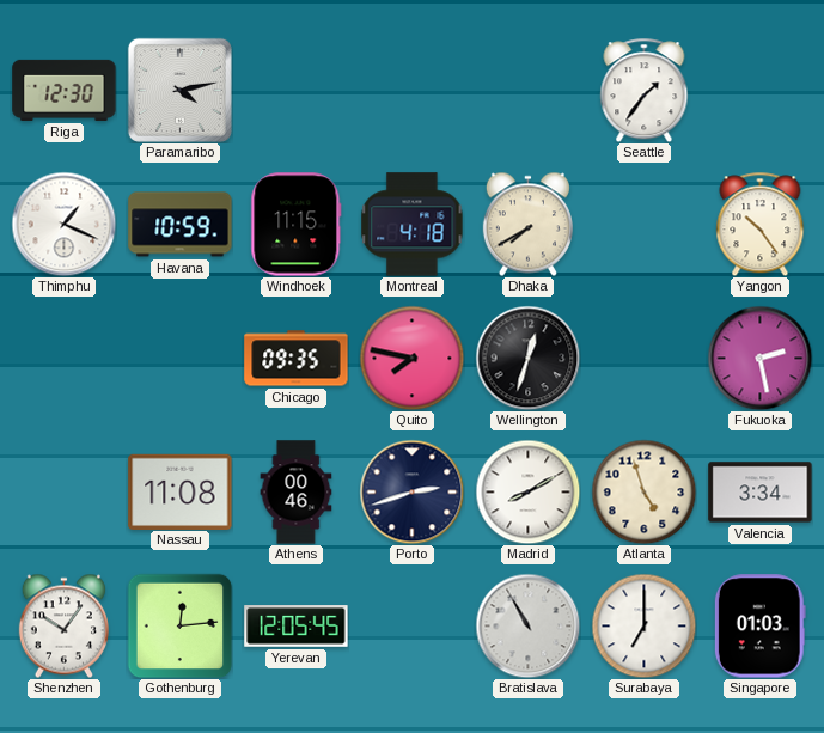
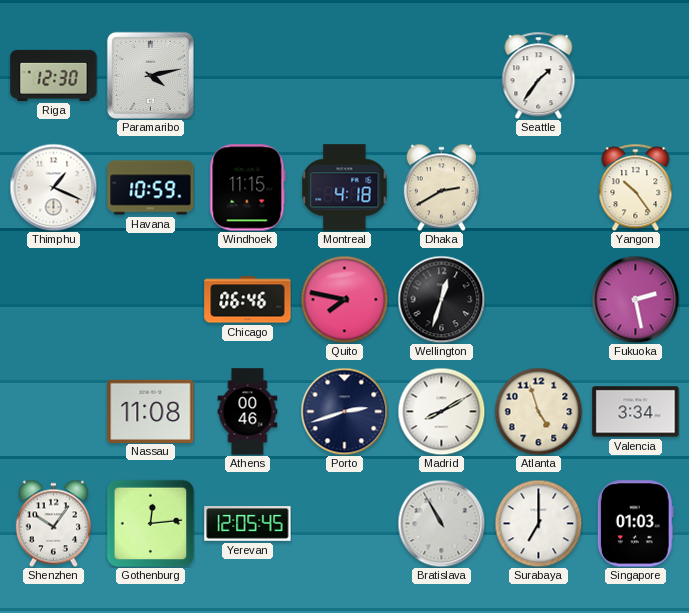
Dhaka: 7:40 -> 2:40 (441, 187)
Chicago: 09:35 -> 06:46 (248, 300)
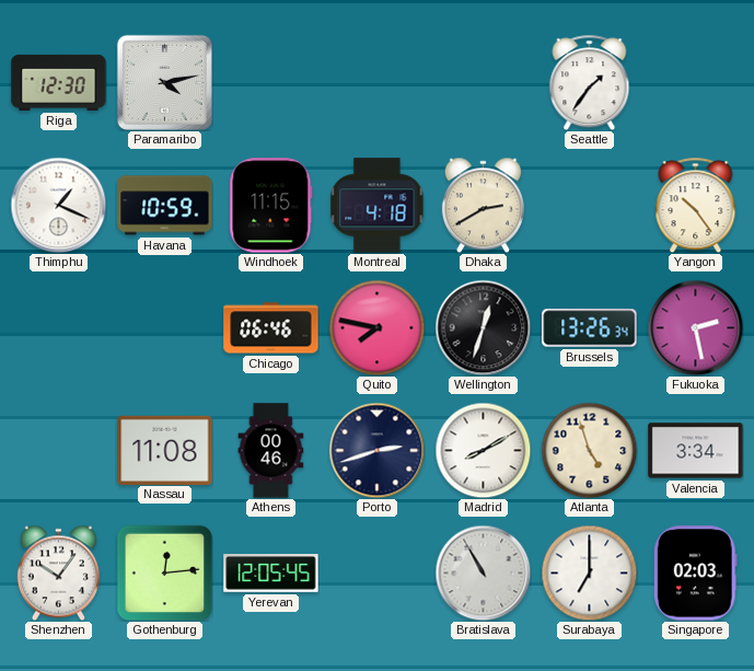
Brussels: none -> 13:26 (590, 328)
Singapore: 01:03 -> 02:03 (695, 574)
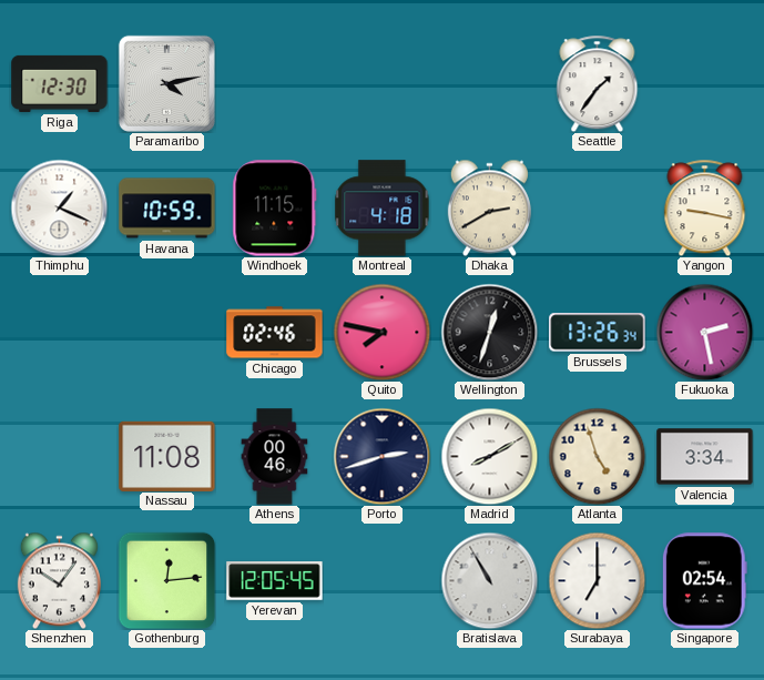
Yangon: 10:24 -> 9:17 (705, 207)
Chicago: 06:46 -> 02:46 (275, 333)
Singapore: 02:03 -> 02:54 (704, 581)
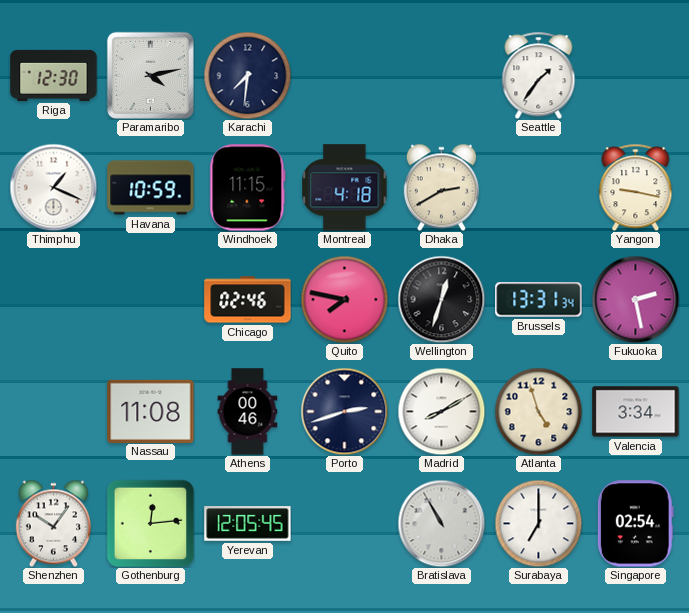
Karachi: none -> 7:31 (247, 75)
Brussels: 13:26 -> 13:31 (539, 300)
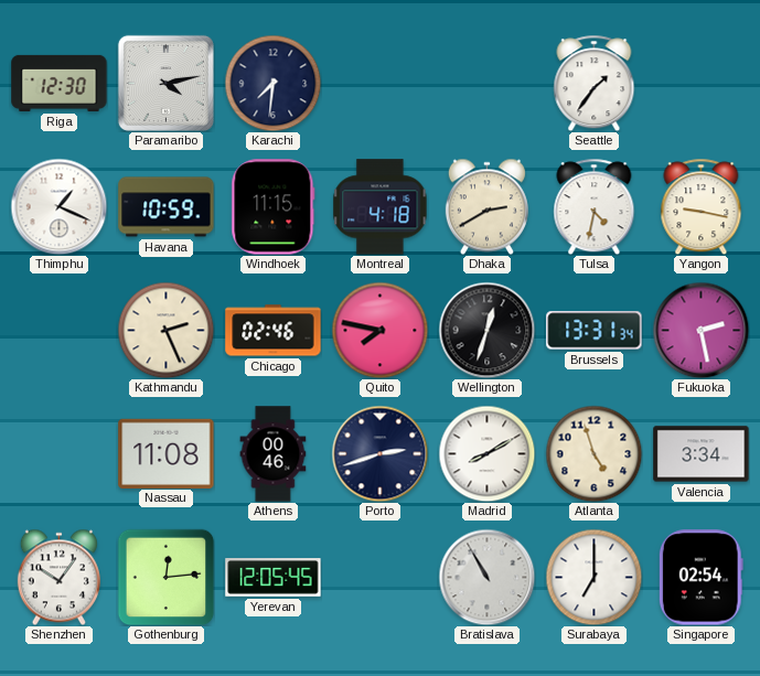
Tulsa: none -> 4:32 (595, 206)
Kathmandu: none -> 2:26 (165, 330)
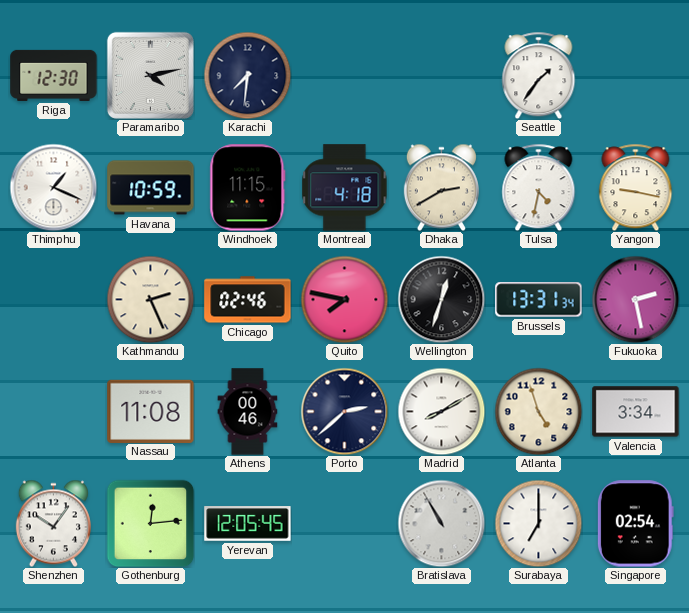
Porto: 2:42 -> 2:38 (344, 411)
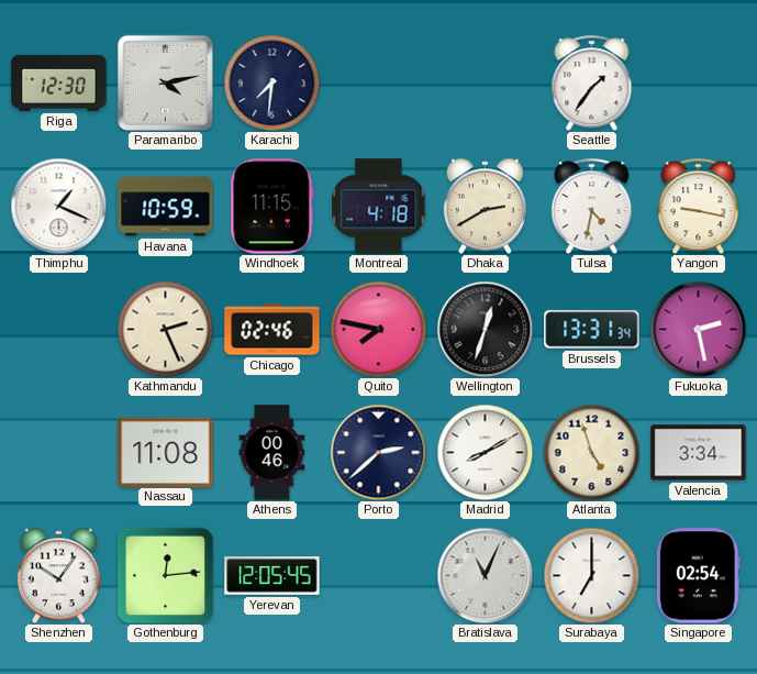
Bratislava: 10:55 -> 11:04 (485, 575)
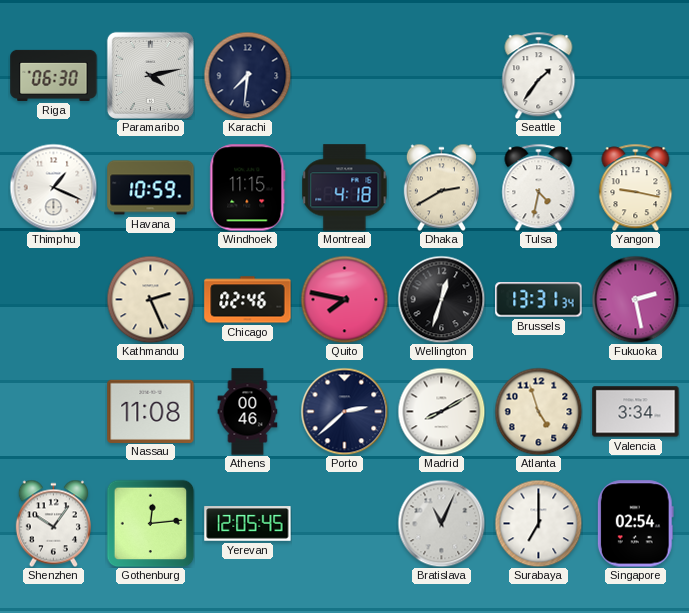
Riga: 12:30 -> 06:30 (54, 75)
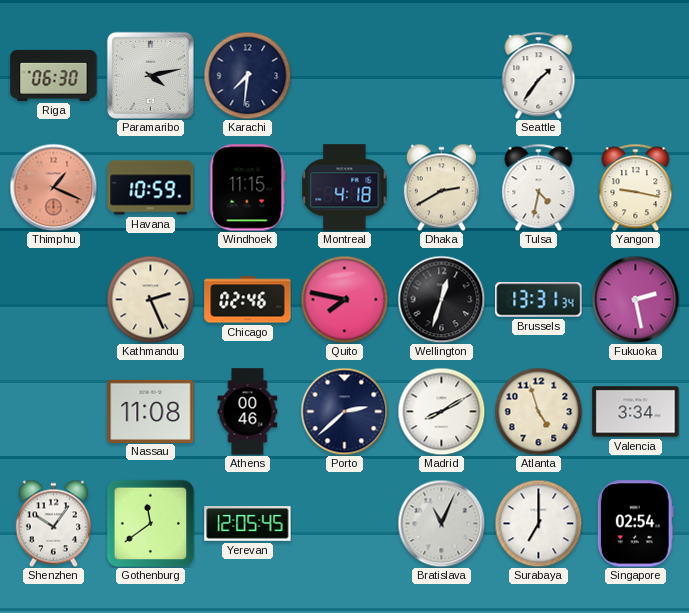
Thimphu dial: white -> salmon (53, 187)
Gothenburg: 12:14 -> 11:39 (150, 523)
